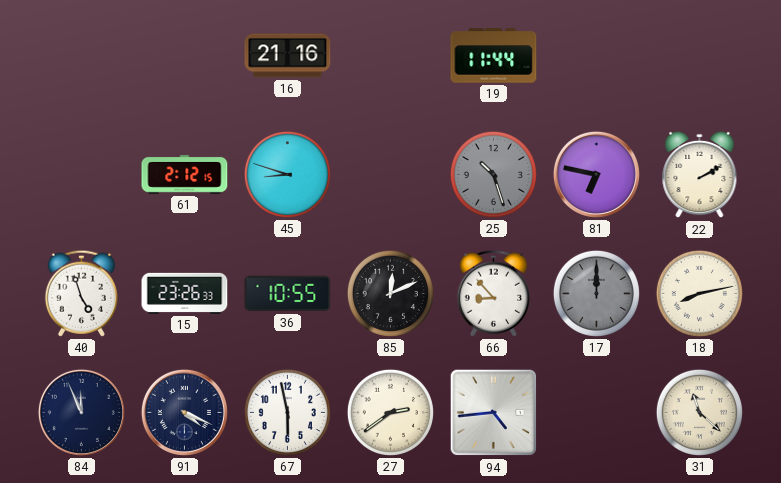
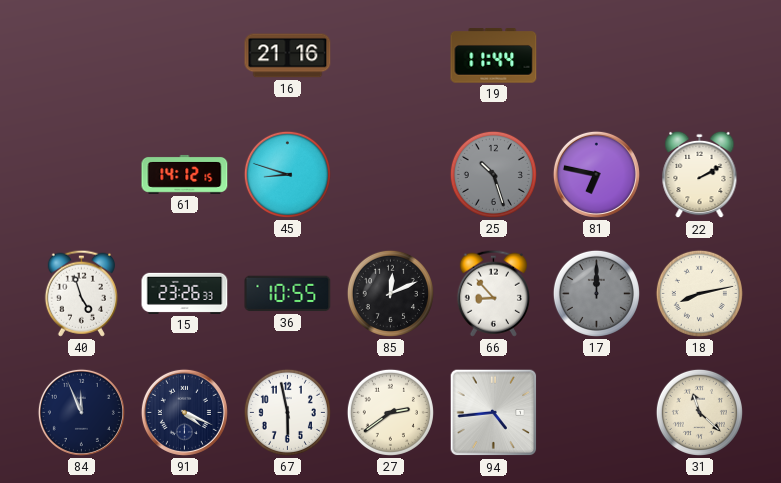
61: 2:12 -> 14:12 (185, 174)
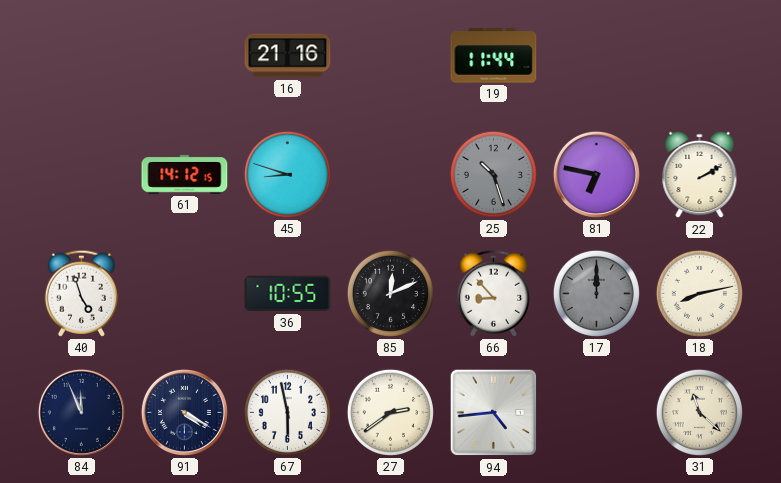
15: 23:26 -> none (185, 293)
91: 4:19 -> 4:20 (184, 412)
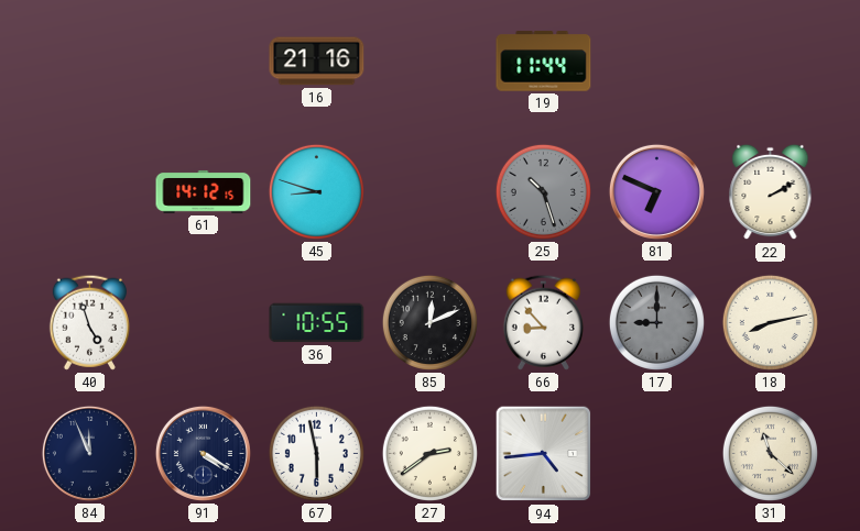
81: 6:47 -> 6:49 (656, 191)
17: 12:00 -> 9:00 (656, 322)
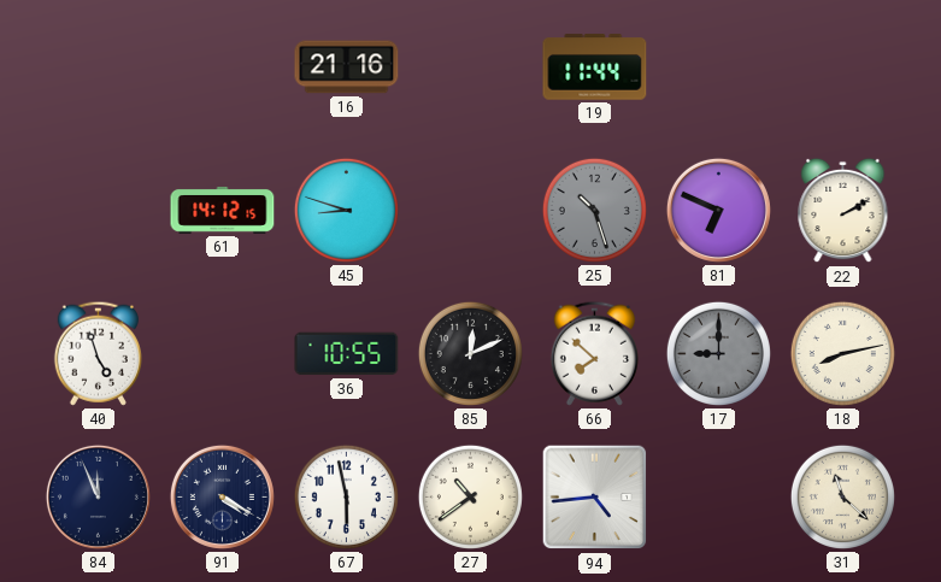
66: 8:53 -> 7:52 (594, 353)
27: 2:39 -> 10:39 (470, 496)
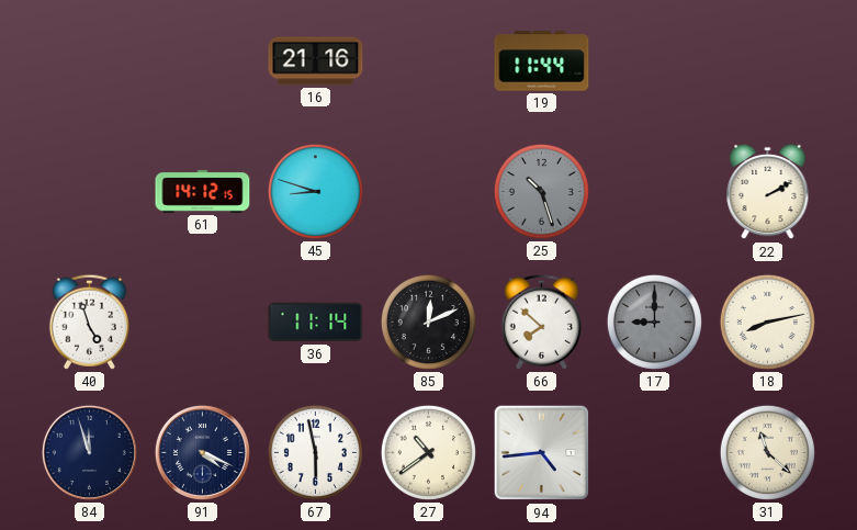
81: 6:49 -> none (718, 210)
36: 10:55 -> 11:14 (316, 323)
84: 11:56 -> 11:57 (89, 452)
91: 4:20 -> 4:19 (202, 452)
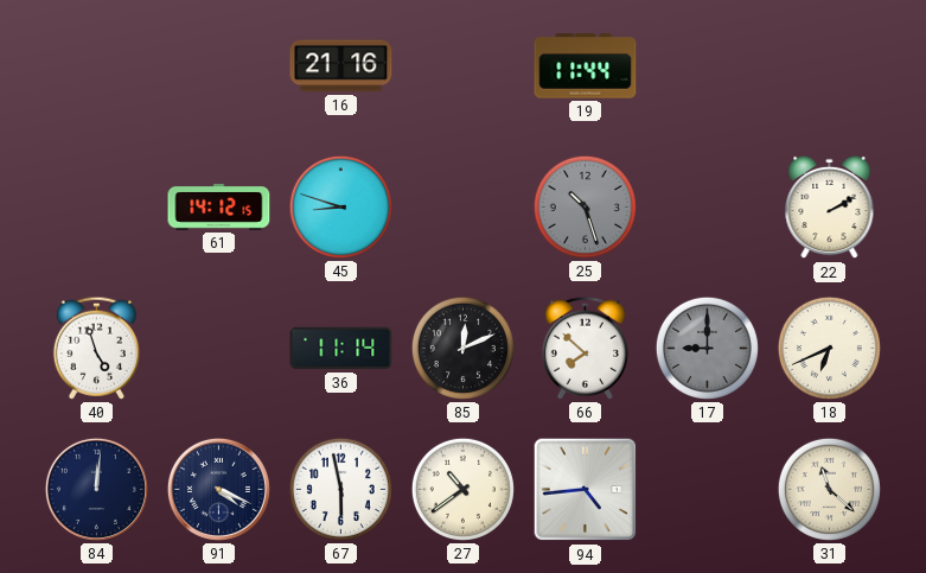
18: 8:13 -> 6:41 (829, 348)
84: 11:57 -> 12:01 (96, 489)
